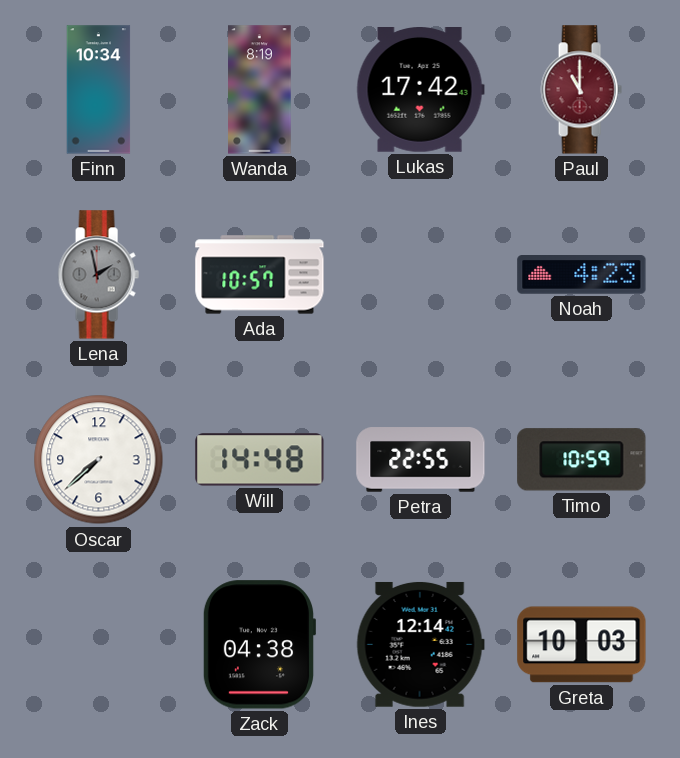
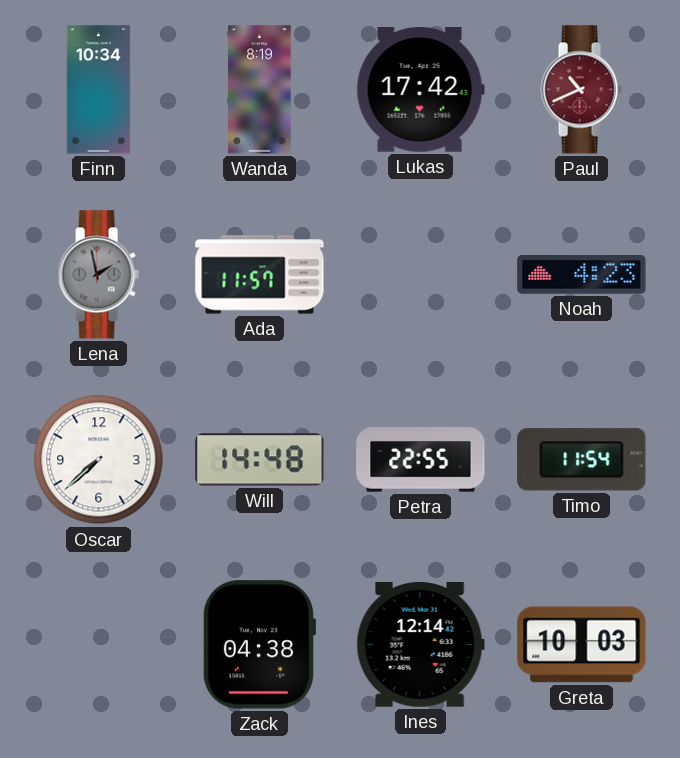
Paul: 11:00 -> 10:41 (581, 90)
Ada: 10:57 -> 11:57 (260, 275)
Timo: 10:59 -> 11:54 (582, 460)
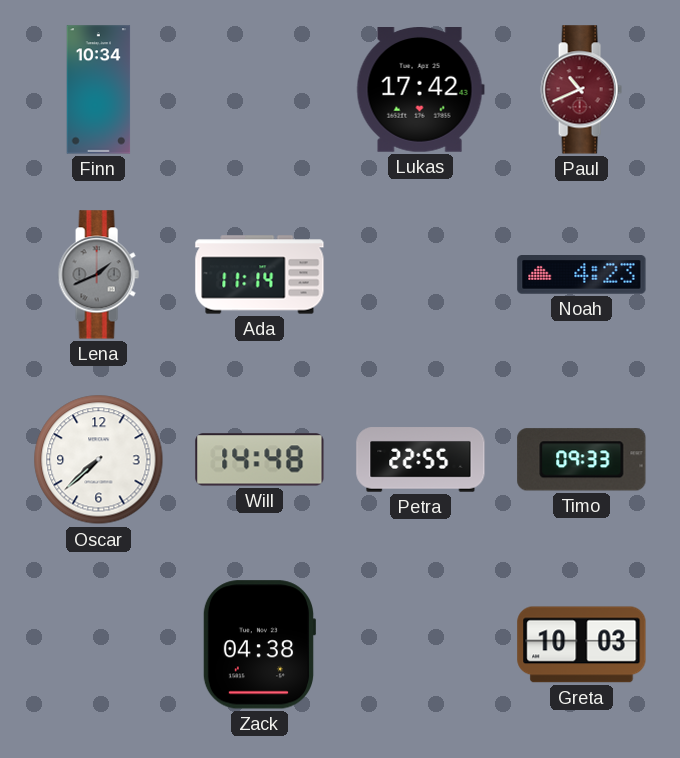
Wanda: 8:19 -> none (260, 90)
Lena: 1:58 -> 1:41 (98, 275)
Ada: 11:57 -> 11:14 (260, 275)
Timo: 11:54 -> 09:33 (582, 460)
Ines: 12:14 -> none (420, 644)
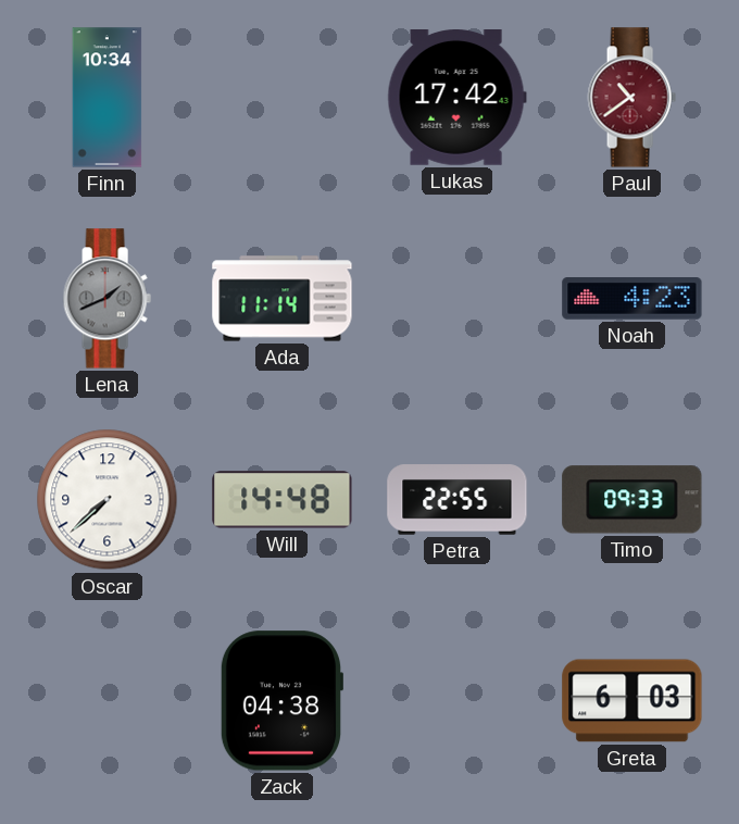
Paul: 10:41 -> 10:39 (631, 98)
Greta: 10:03 -> 6:03 (632, 701)
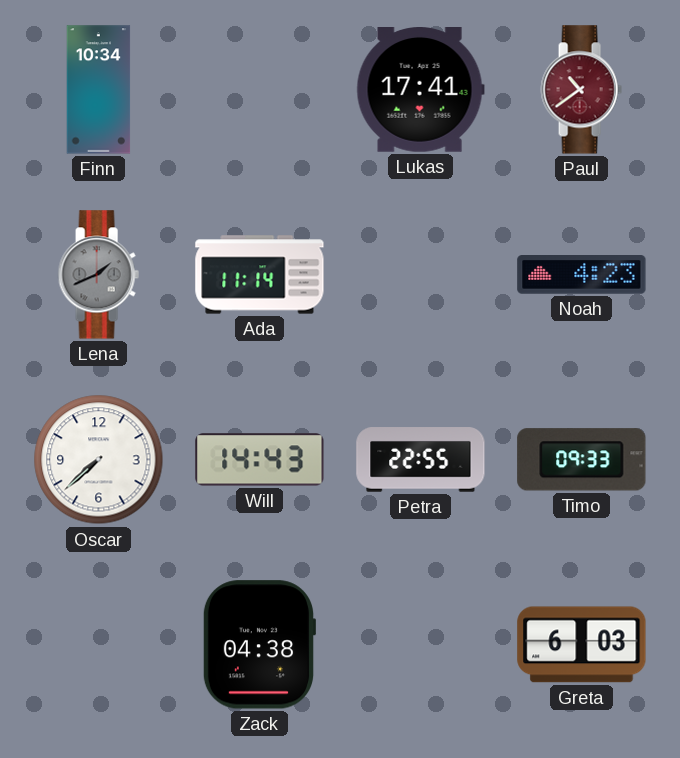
Lukas: 17:42 -> 17:41 (420, 90)
Will: 14:48 -> 14:43 (260, 460)
